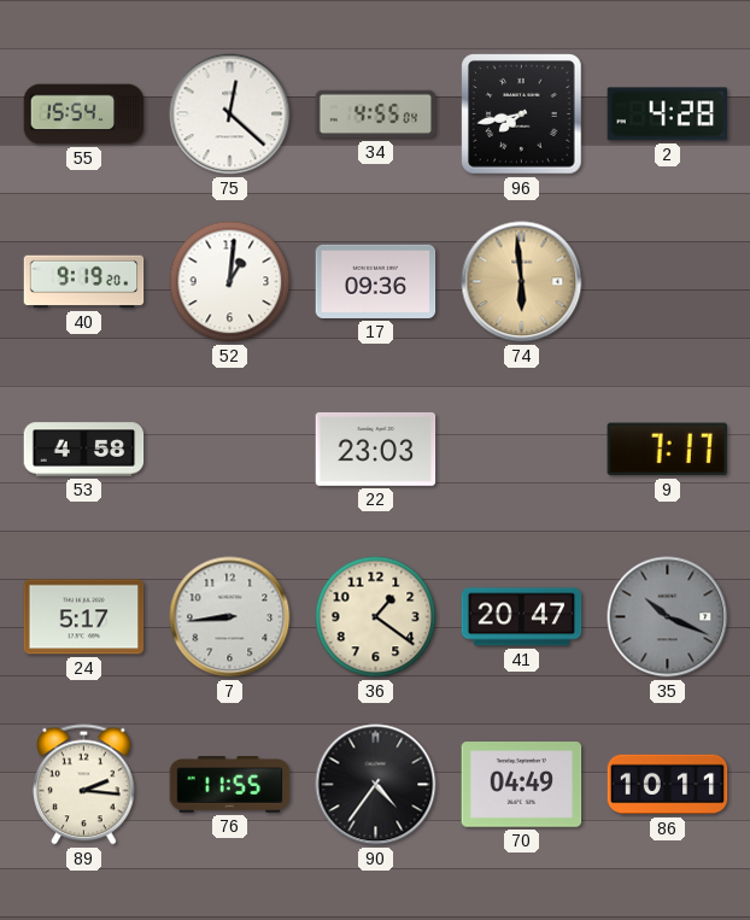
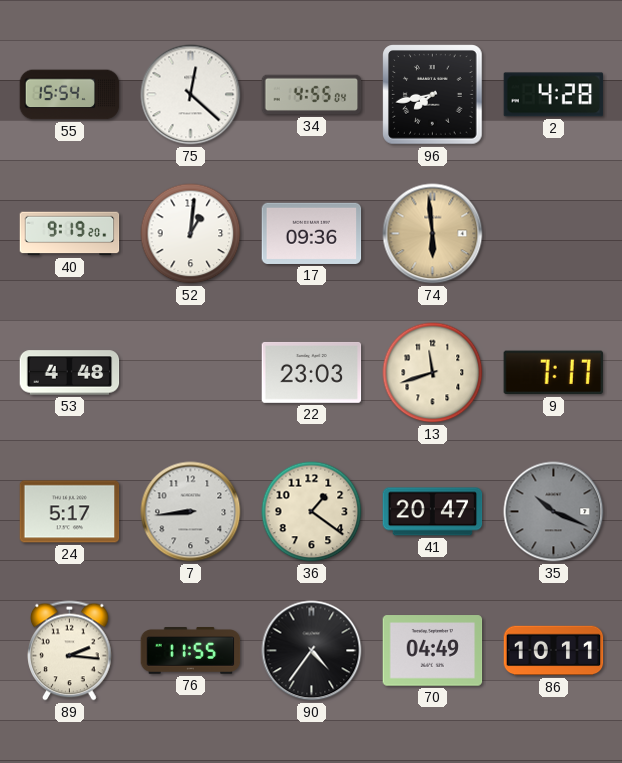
53: 4:58 -> 4:48 (70, 373)
13: none -> 11:42 (433, 373)
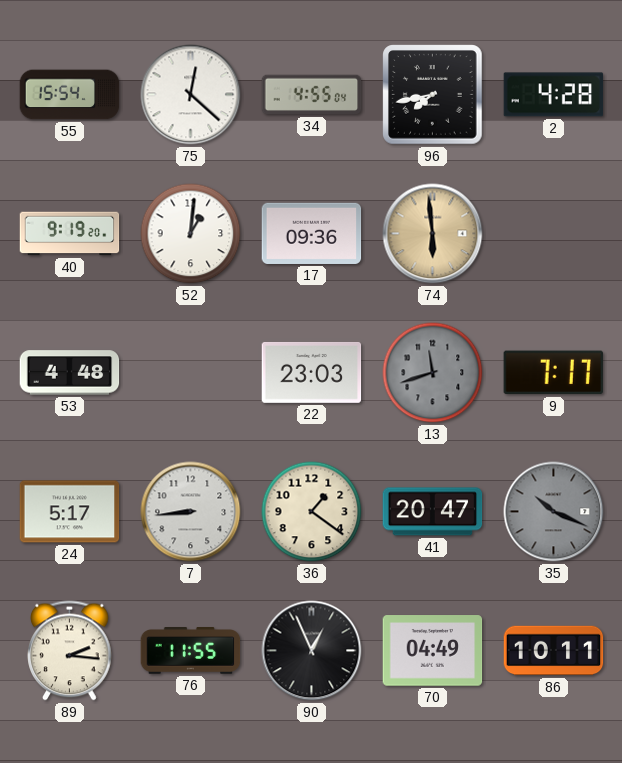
13 dial: cream -> grey (433, 373)
90: 4:36 -> 12:56 (312, 651)
